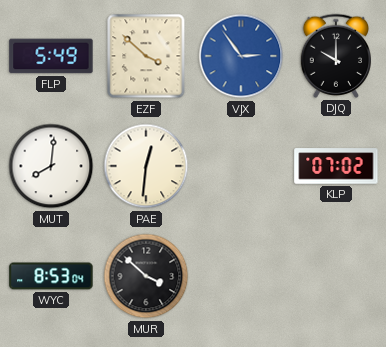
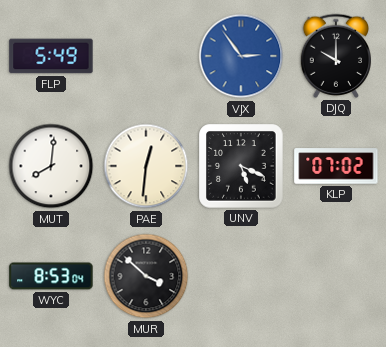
EZF: 3:52 -> none (146, 56)
UNV: none -> 5:19 (241, 166)
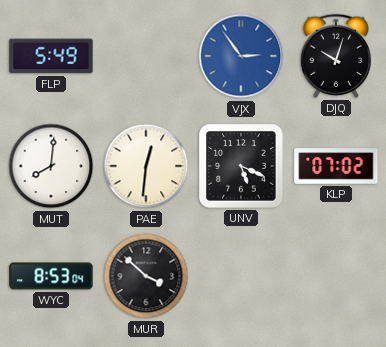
DJQ: 10:00 -> 10:03 (336, 56)
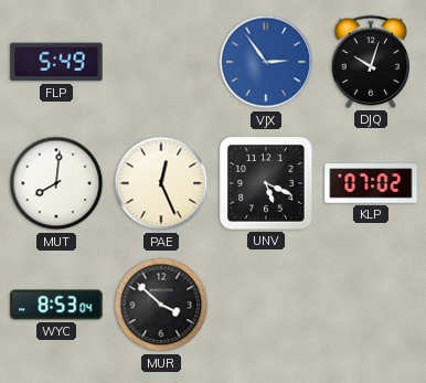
PAE: 12:31 -> 12:26 (161, 183)
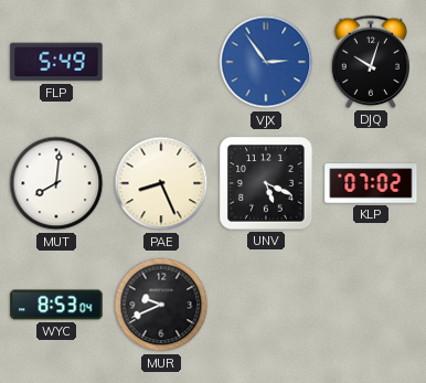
PAE: 12:26 -> 8:26 (161, 183)
MUR: 3:52 -> 9:41 (161, 305)
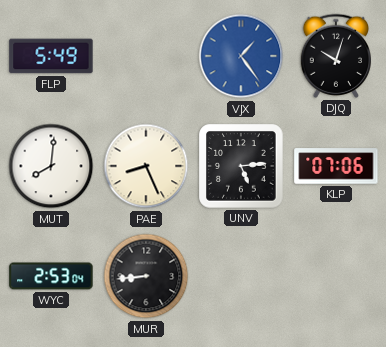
VJX: 2:54 -> 1:24 (241, 56)
UNV: 5:19 -> 5:14 (241, 166)
KLP: 07:02 -> 07:06 (336, 166)
WYC: 8:53 -> 2:53 (51, 276)
MUR: 9:41 -> 8:44 (146, 276)
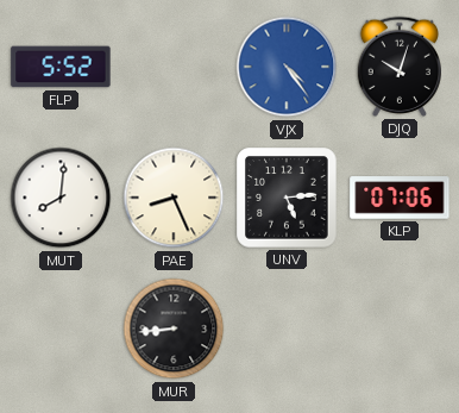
FLP: 5:49 -> 5:52 (61, 67)
VJX: 1:24 -> 4:24 (287, 67)
WYC: 2:53 -> none (51, 276)
